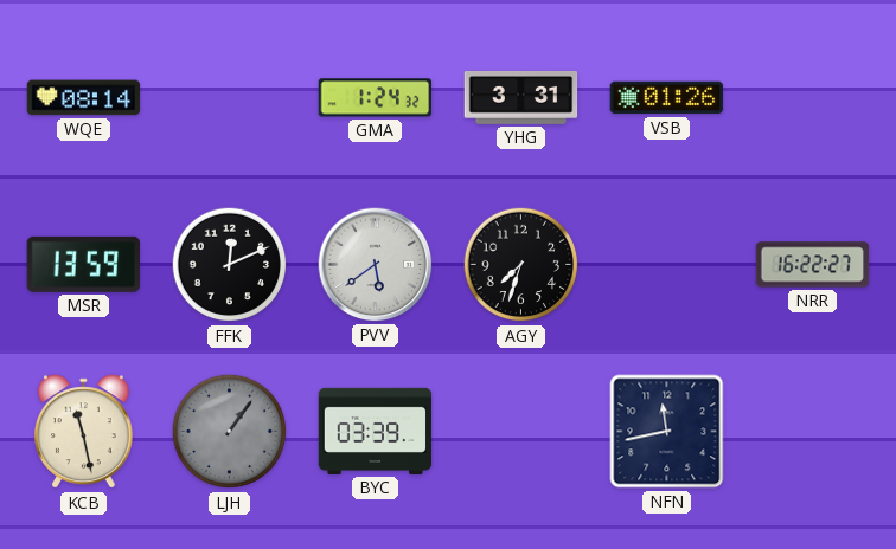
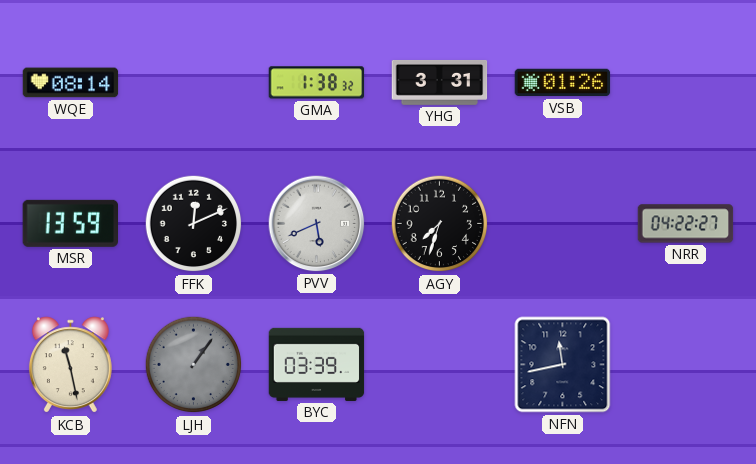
GMA: 1:24 -> 1:38 (317, 83)
PVV: 5:39 -> 5:41 (317, 224)
NRR: 16:22 -> 04:22 (686, 224)
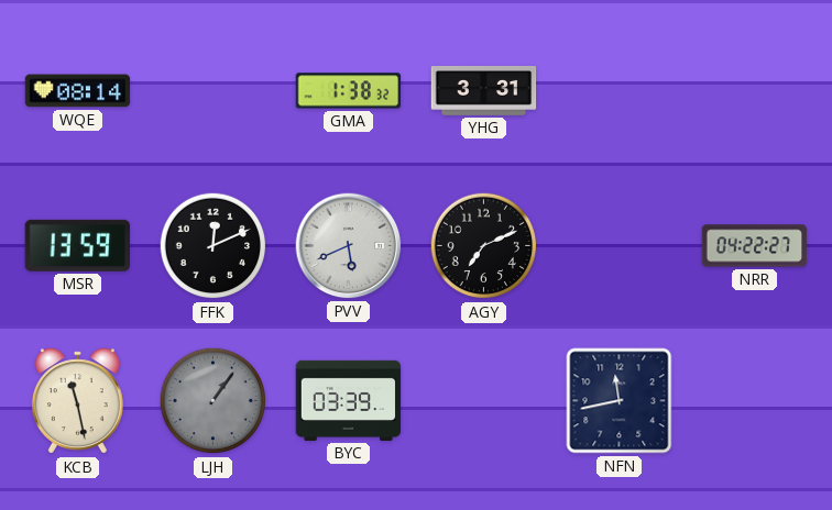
VSB: 01:26 -> none (563, 83)
AGY: 7:33 -> 7:11 (484, 246)
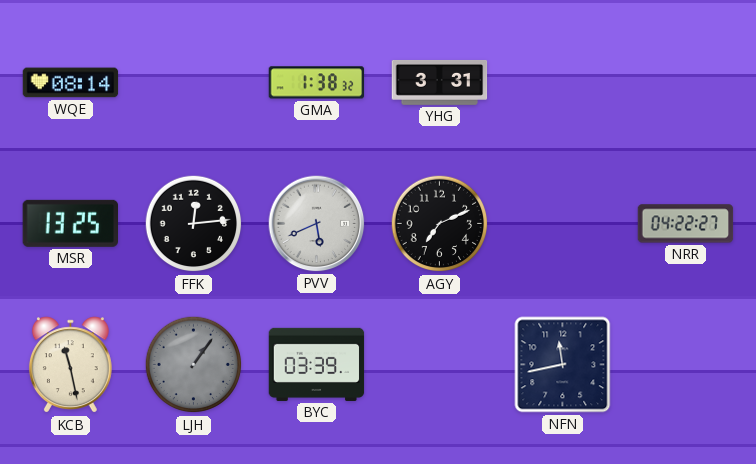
MSR: 13:59 -> 13:25 (70, 223)
FFK: 12:11 -> 12:14 (194, 224)
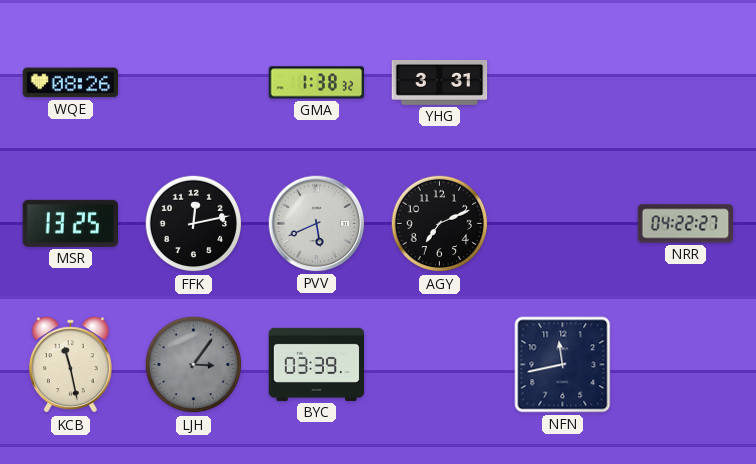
WQE: 08:14 -> 08:26 (71, 83)
FFK: 12:14 -> 12:13 (194, 224)
LJH: 1:06 -> 3:06 (194, 365)
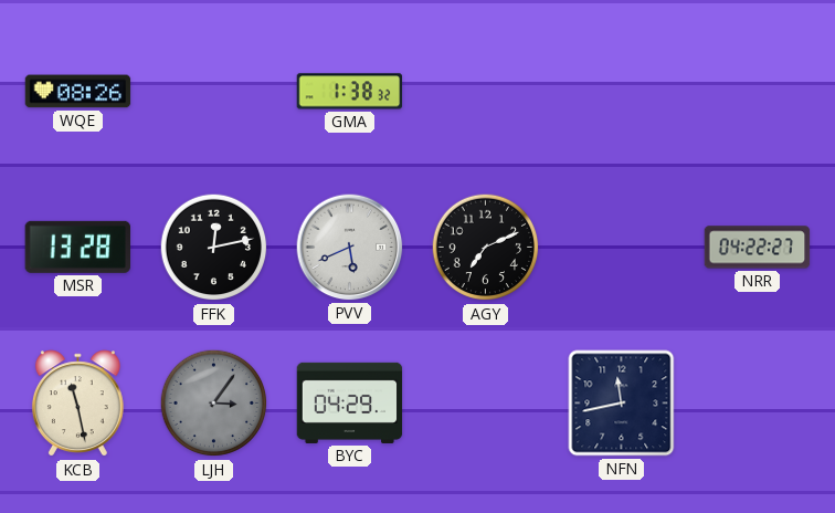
YHG: 3:31 -> none (440, 82)
MSR: 13:25 -> 13:28 (77, 247)
BYC: 03:39 -> 04:29 (350, 402)
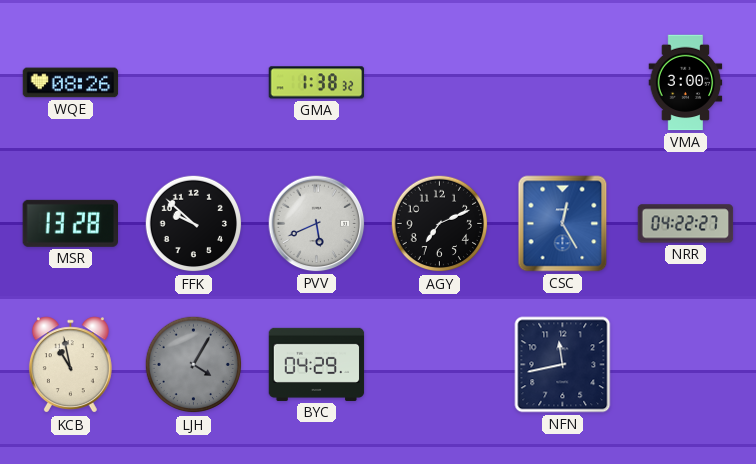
VMA: none -> 3:00 (686, 83)
FFK: 12:13 -> 9:52 (194, 224)
CSC: none -> 12:25 (563, 224)
KCB: 11:28 -> 10:58 (70, 365)
LJH: 3:06 -> 4:05 (194, 365)
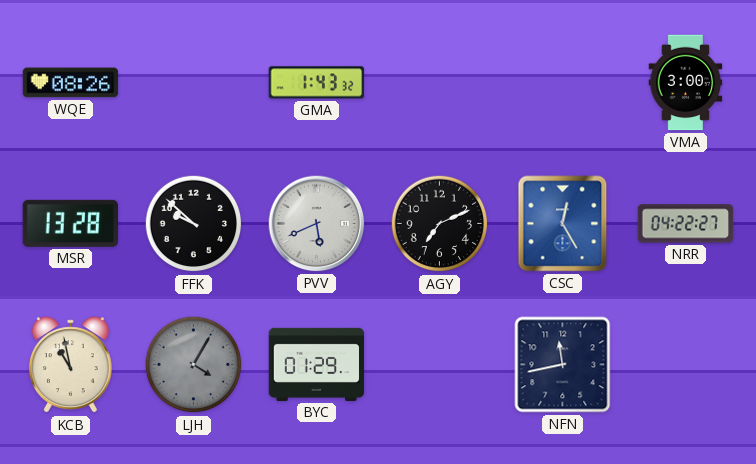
GMA: 1:38 -> 1:43 (317, 83)
BYC: 04:29 -> 01:29 (317, 364)
